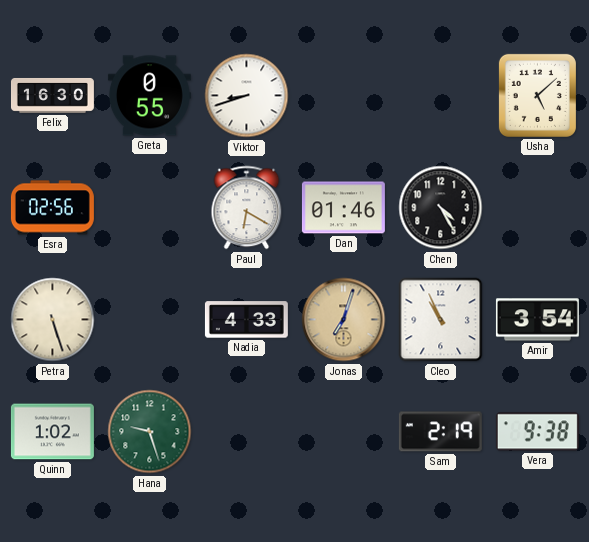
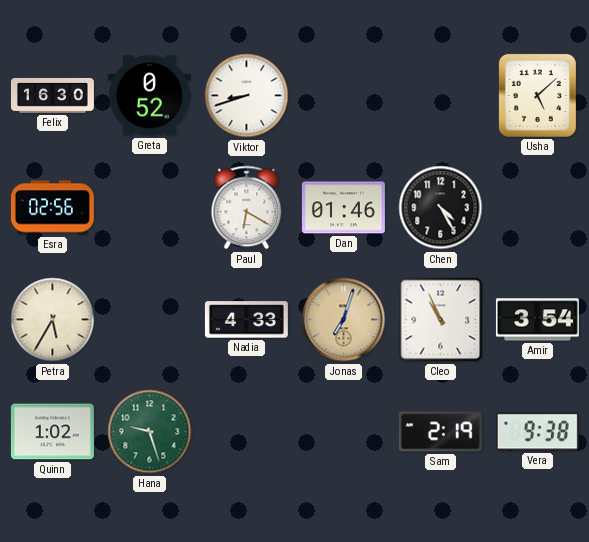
Greta: 0:55 -> 0:52 (149, 96)
Petra: 5:27 -> 5:35 (53, 320)
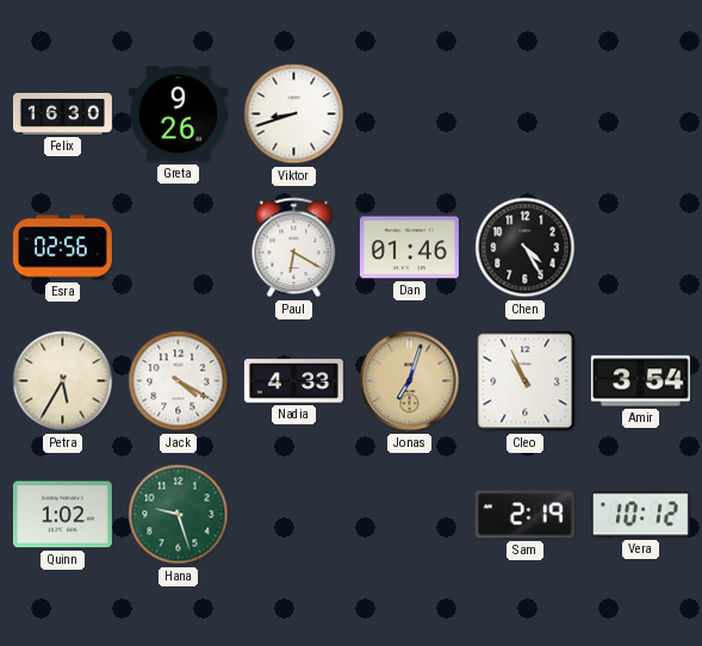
Greta: 0:52 -> 9:26 (178, 114)
Usha: 5:08 -> none (537, 95)
Jack: none -> 4:20 (179, 381)
Vera: 9:38 -> 10:12 (640, 515)
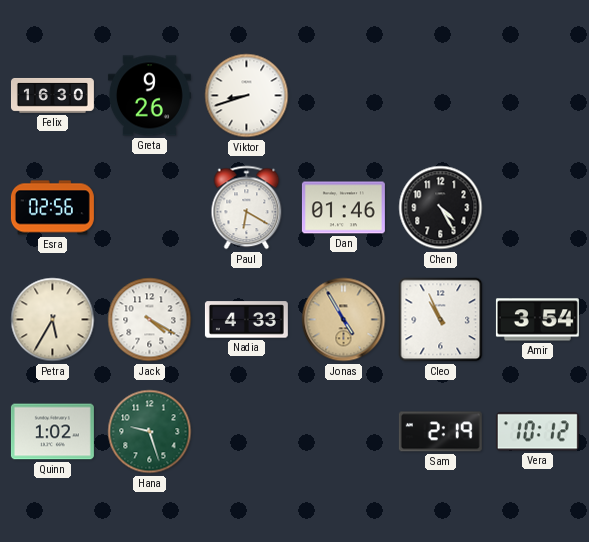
Jonas: 7:03 -> 4:55 (344, 320)
